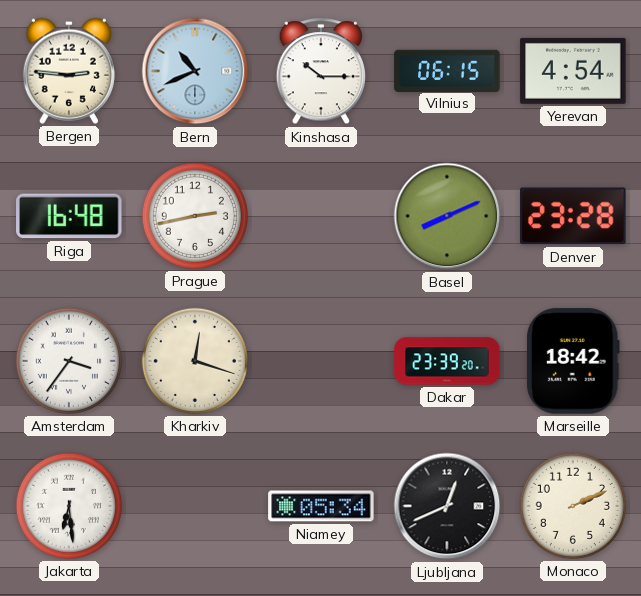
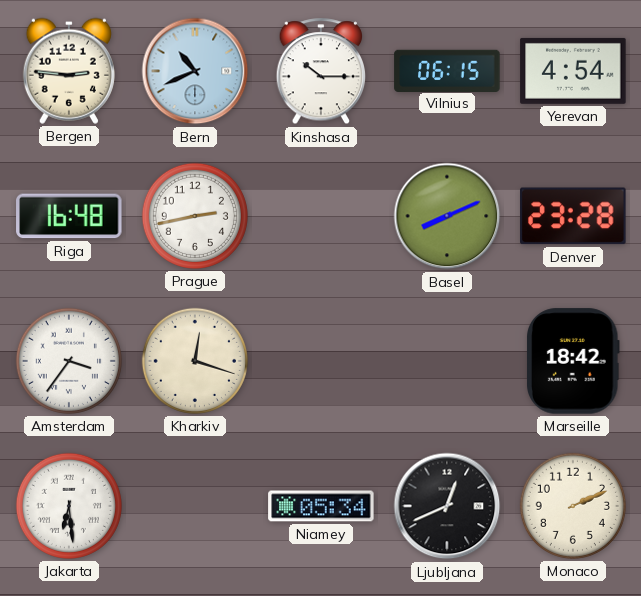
Dakar: 23:39 -> none (447, 361)
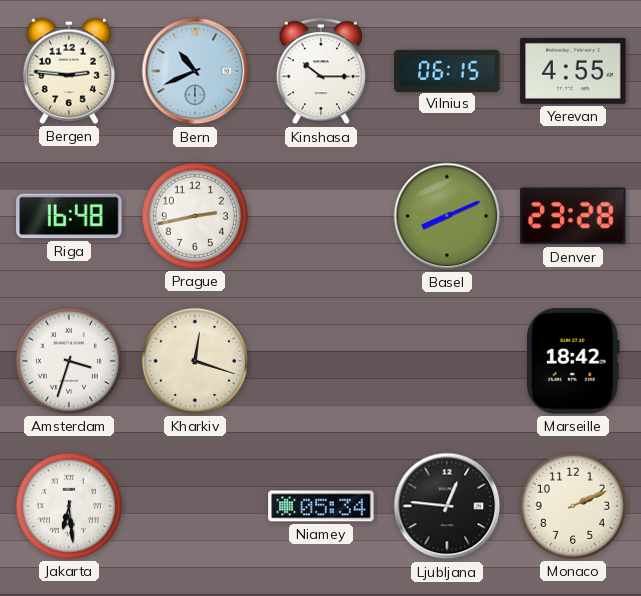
Yerevan: 4:54 -> 4:55 (573, 71)
Amsterdam: 3:36 -> 3:33 (69, 361)
Ljubljana: 12:41 -> 12:46 (447, 506)
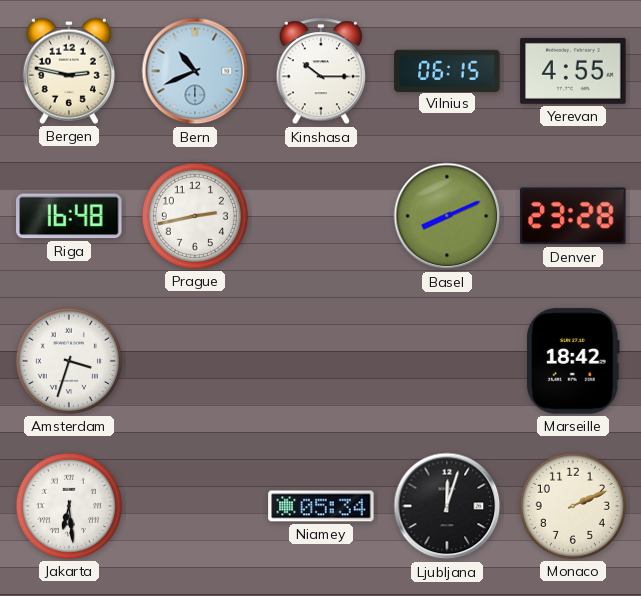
Bergen: 2:46 -> 2:47 (69, 71)
Kharkiv: 12:18 -> none (195, 361)
Ljubljana: 12:46 -> 12:03 (447, 506)
